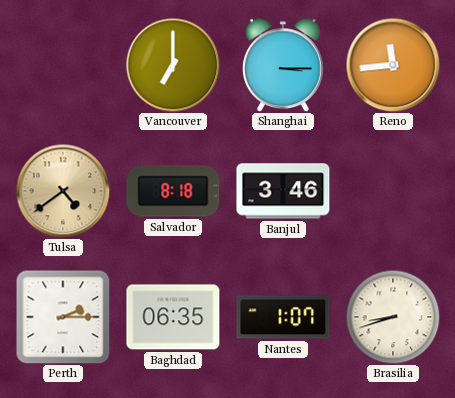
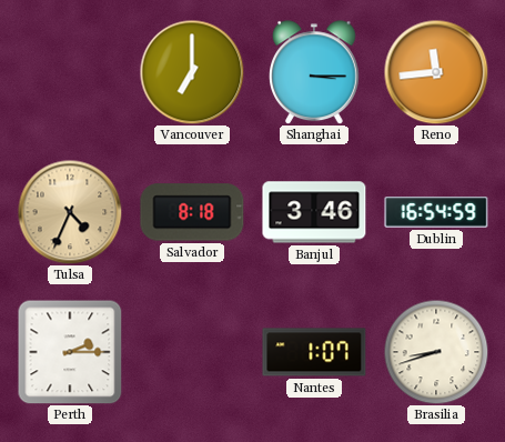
Tulsa: 4:39 -> 4:34 (70, 212)
Dublin: none -> 16:54 (436, 212)
Baghdad: 06:35 -> none (173, 317)
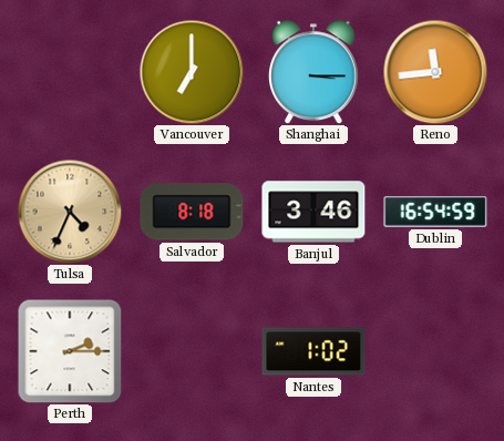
Nantes: 1:07 -> 1:02 (313, 351)
Brasilia: 8:42 -> none (436, 352)
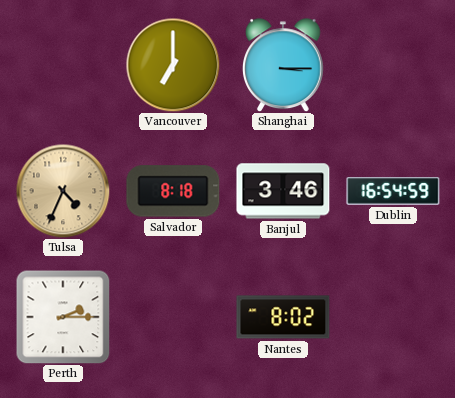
Reno: 11:44 -> none (435, 72)
Nantes: 1:02 -> 8:02 (283, 317)
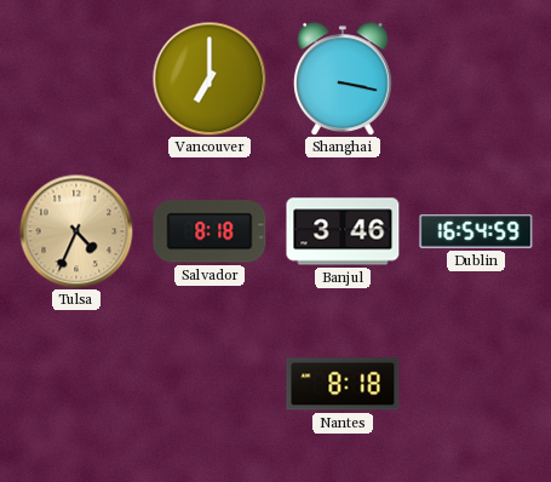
Shanghai: 3:15 -> 3:17 (344, 79)
Perth: 2:15 -> none (63, 317)
Nantes: 8:02 -> 8:18 (343, 384)
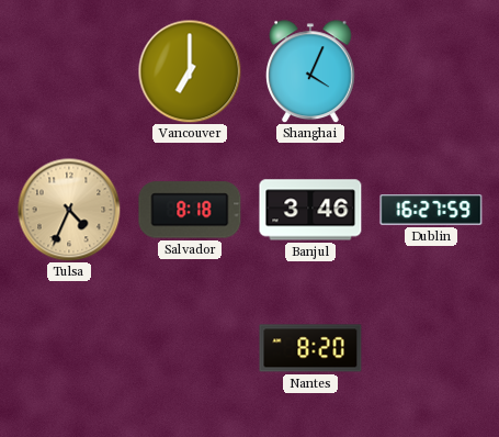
Shanghai: 3:17 -> 4:04 (311, 71)
Dublin: 16:54 -> 16:27 (431, 210)
Nantes: 8:18 -> 8:20 (310, 348)
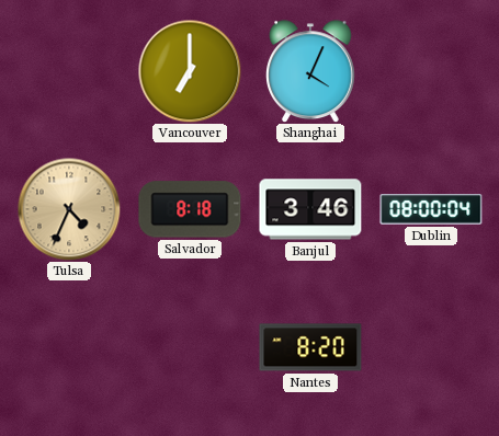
Dublin: 16:27 -> 08:00 (431, 209)
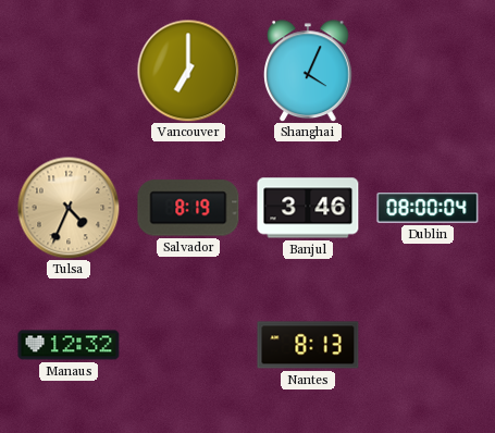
Salvador: 8:18 -> 8:19 (188, 208)
Manaus: none -> 12:32 (69, 345)
Nantes: 8:20 -> 8:13 (308, 345)
